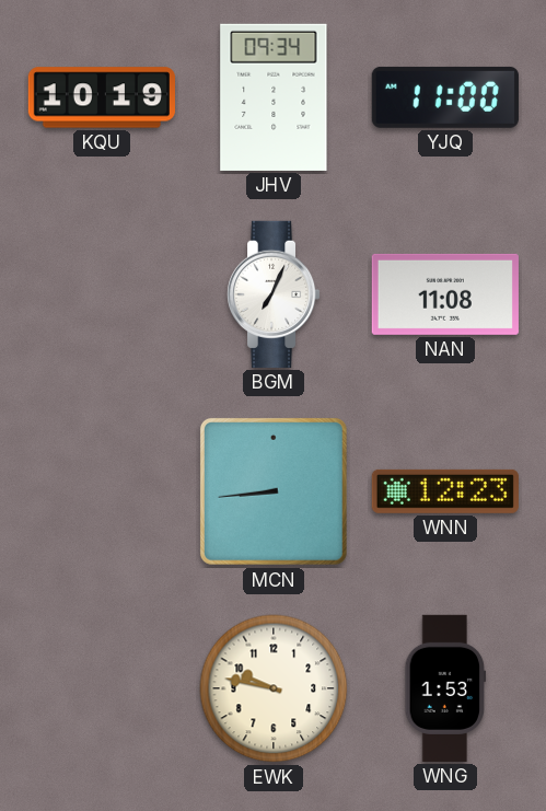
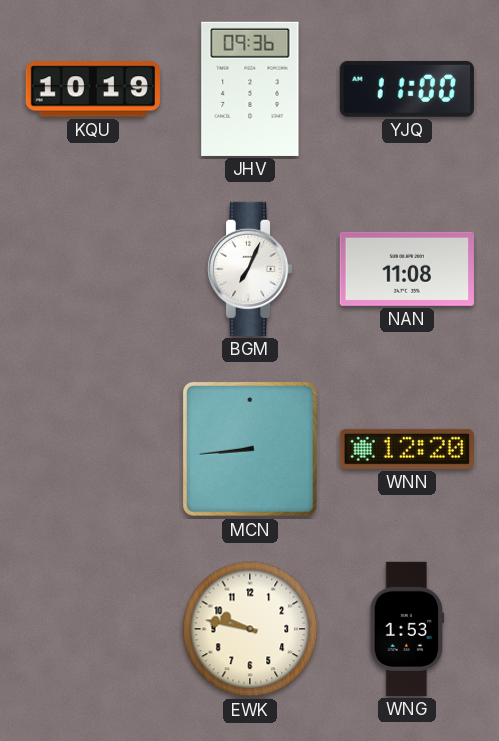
JHV: 09:34 -> 09:36 (250, 89)
WNN: 12:23 -> 12:20 (407, 449)
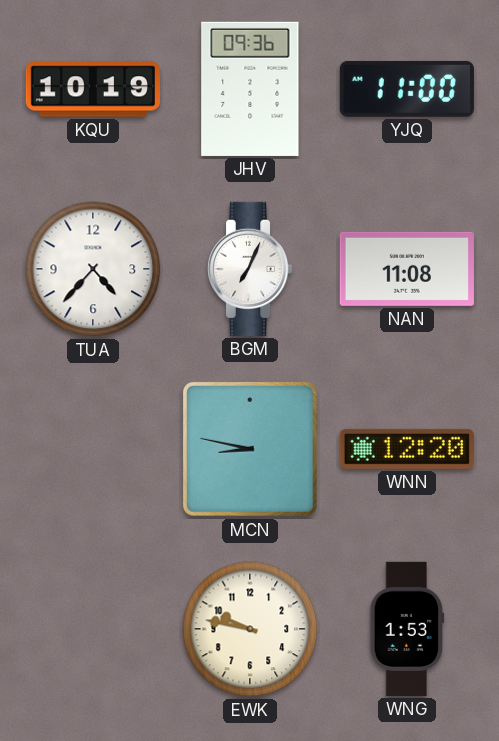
TUA: none -> 4:37 (93, 269)
MCN: 8:44 -> 8:47 (250, 449)
